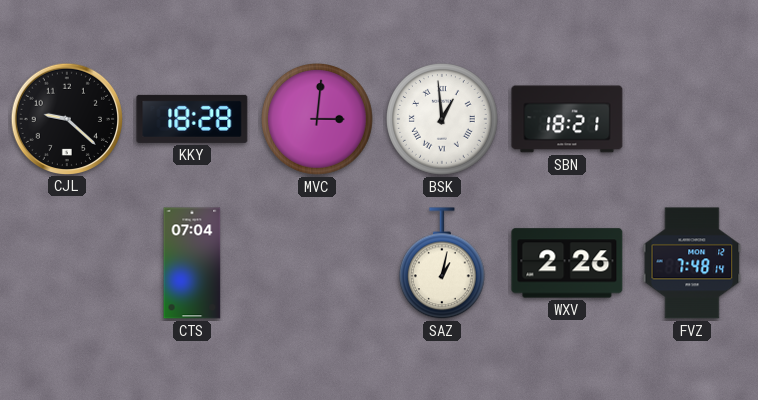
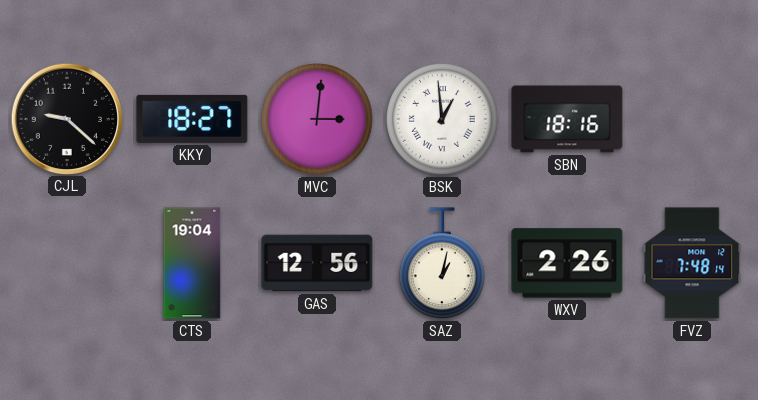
KKY: 18:28 -> 18:27 (192, 119)
SBN: 18:21 -> 18:16 (567, 119)
CTS: 07:04 -> 19:04 (192, 263)
GAS: none -> 12:56 (317, 263)
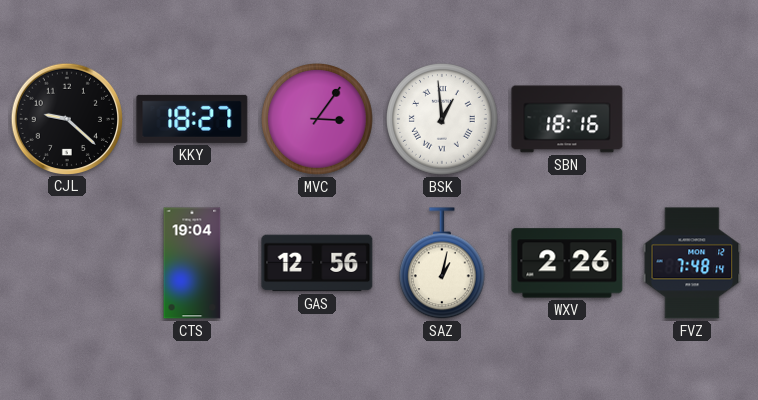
MVC: 3:01 -> 3:06 (318, 120)
